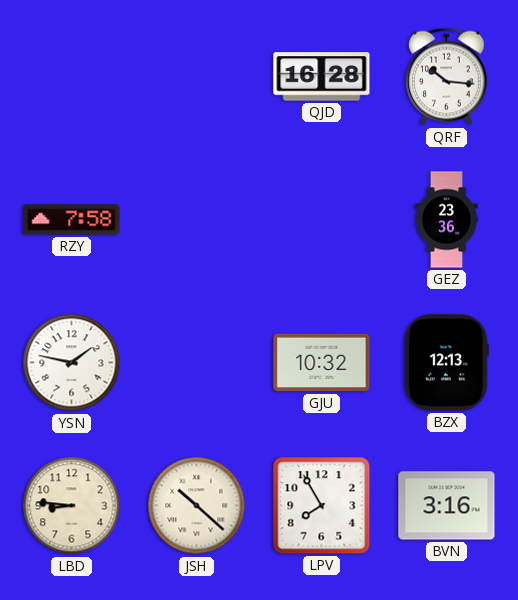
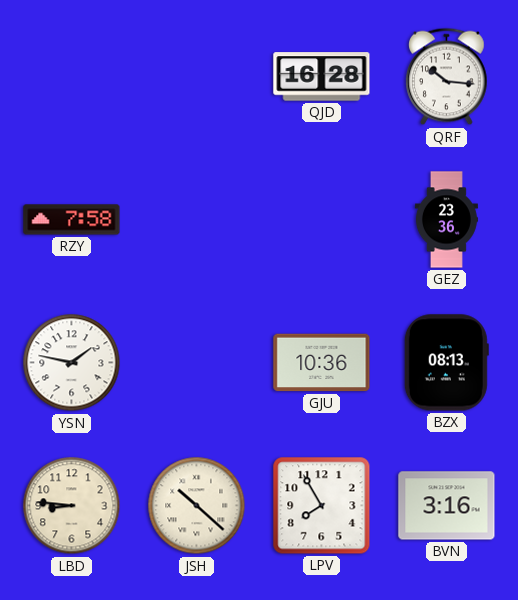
GJU: 10:32 -> 10:36 (322, 363)
BZX: 12:13 -> 08:13 (446, 363)
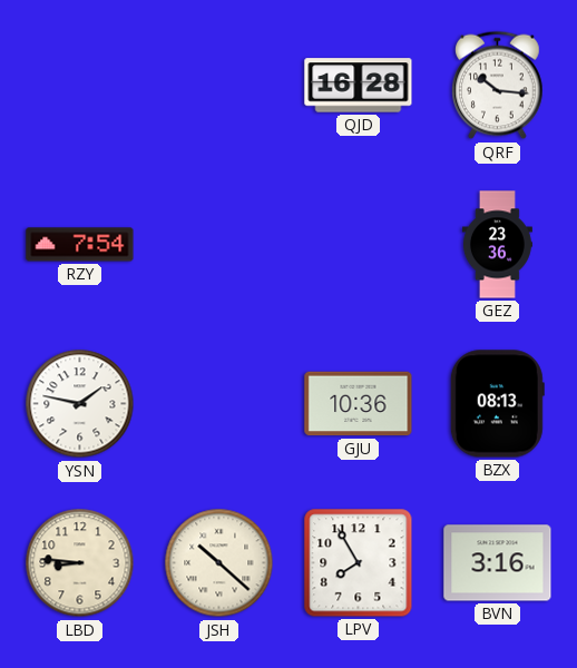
RZY: 7:58 -> 7:54 (80, 245)
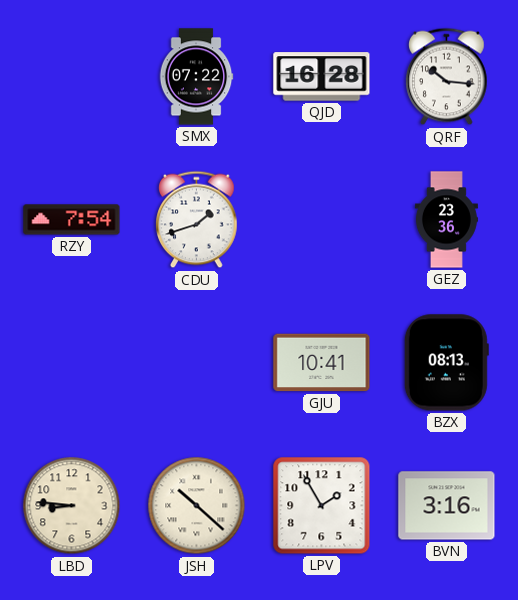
SMX: none -> 07:22 (196, 77)
CDU: none -> 1:42 (197, 220)
YSN: 1:47 -> none (80, 404)
GJU: 10:36 -> 10:41 (322, 363)
LPV: 7:55 -> 1:55 (322, 506)
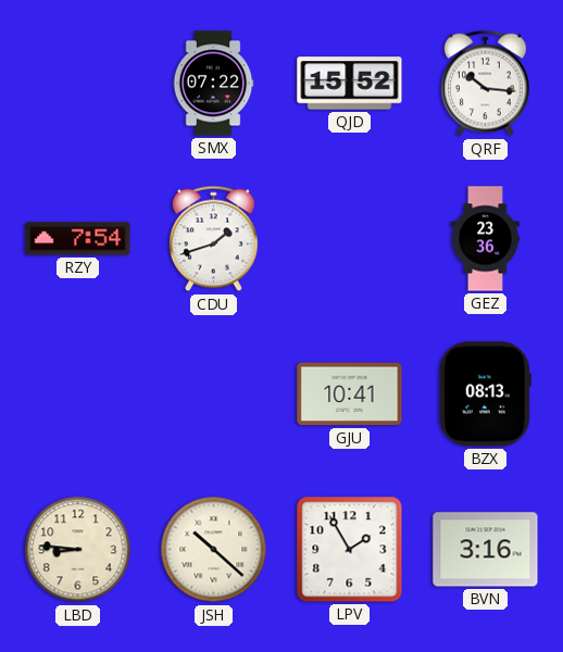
QJD: 16:28 -> 15:52 (350, 84)
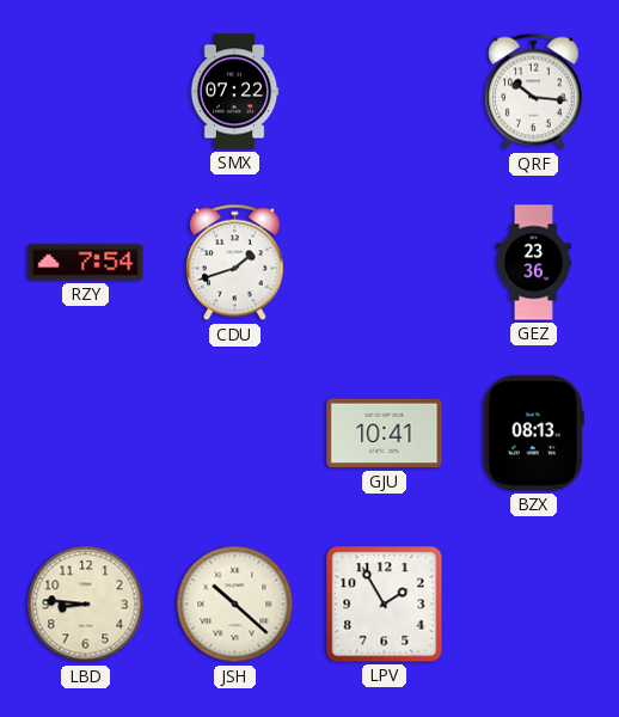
QJD: 15:52 -> none (350, 84)
BVN: 3:16 -> none (486, 550)
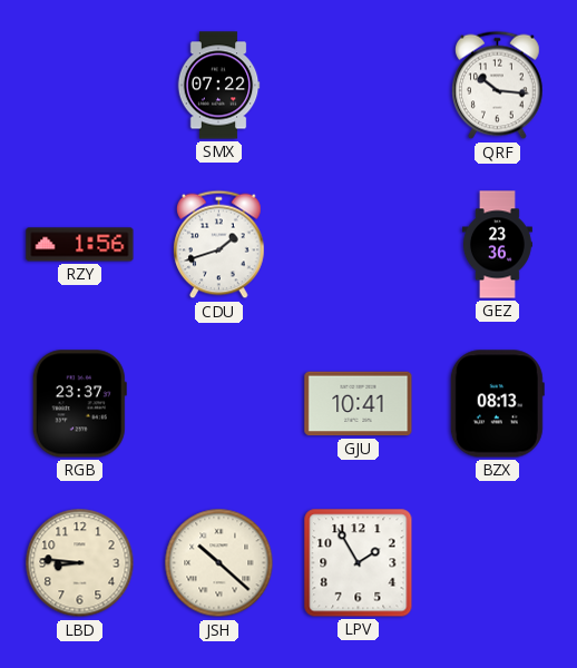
RZY: 7:54 -> 1:56 (80, 245)
RGB: none -> 23:37 (79, 404)
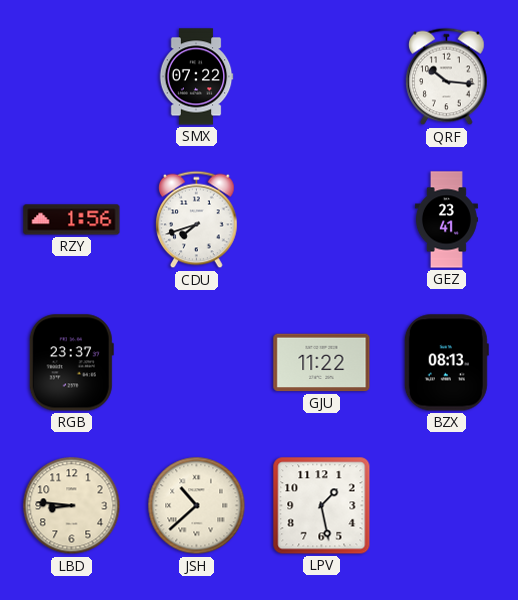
CDU: 1:42 -> 7:42 (197, 220)
GEZ: 23:36 -> 23:41 (446, 220)
GJU: 10:41 -> 11:22 (322, 363)
JSH: 10:22 -> 10:38 (197, 506)
LPV: 1:55 -> 1:28 (322, 506)
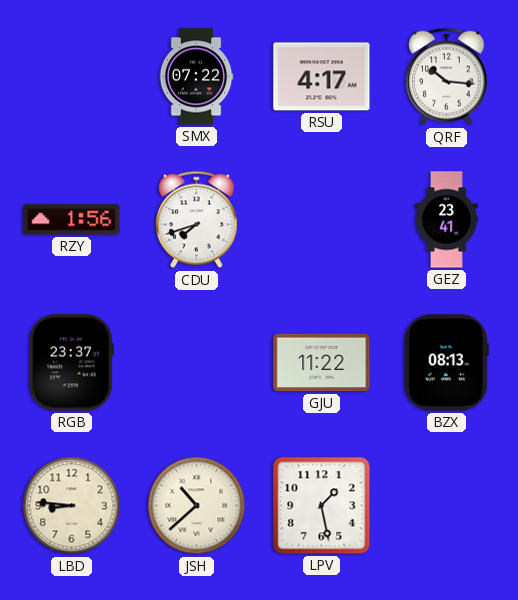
RSU: none -> 4:17 (322, 77)
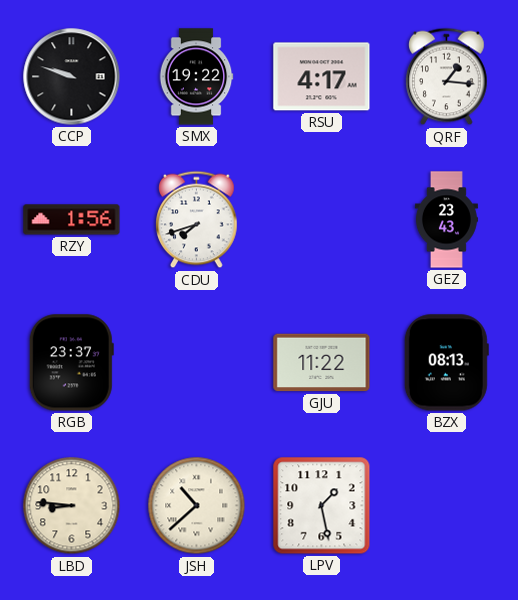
CCP: none -> 9:48 (72, 77)
SMX: 07:22 -> 19:22 (196, 77)
QRF: 10:16 -> 1:16 (447, 77)
GEZ: 23:41 -> 23:43 (446, 220)
